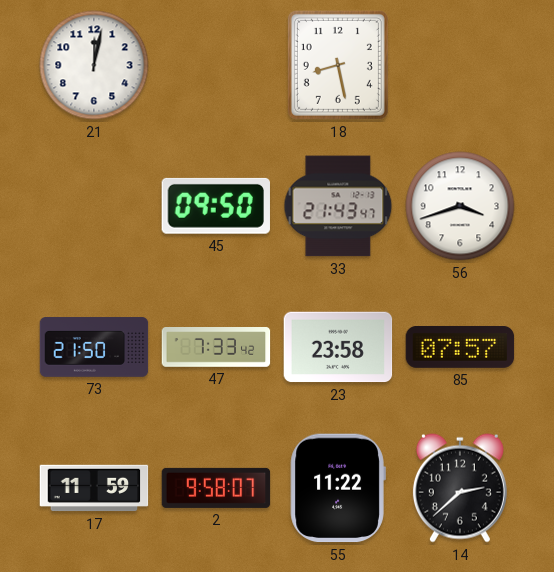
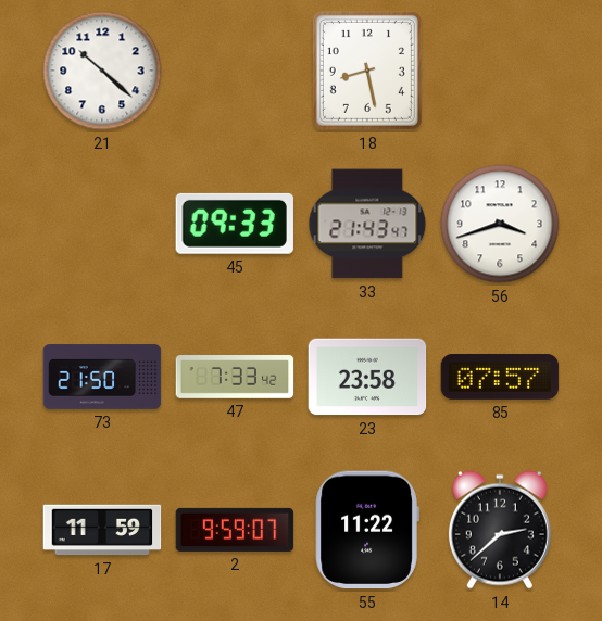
21: 12:02 -> 10:22 (102, 71)
45: 09:50 -> 09:33 (235, 224)
2: 9:58 -> 9:59 (235, 530)
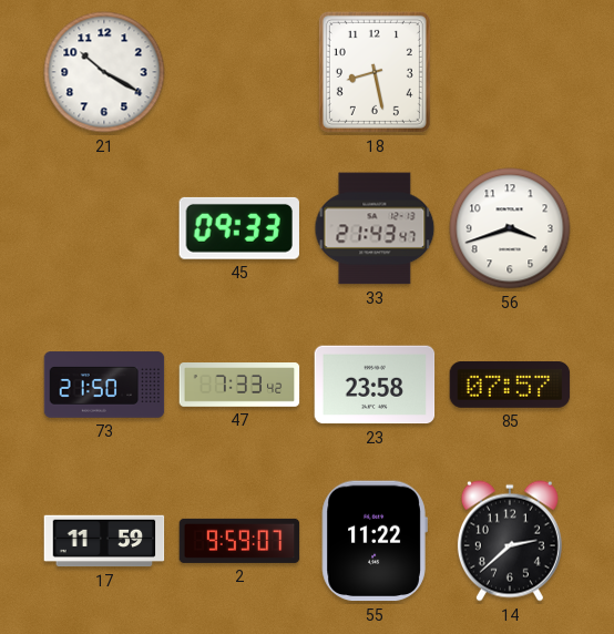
21: 10:22 -> 10:20 (104, 72)
